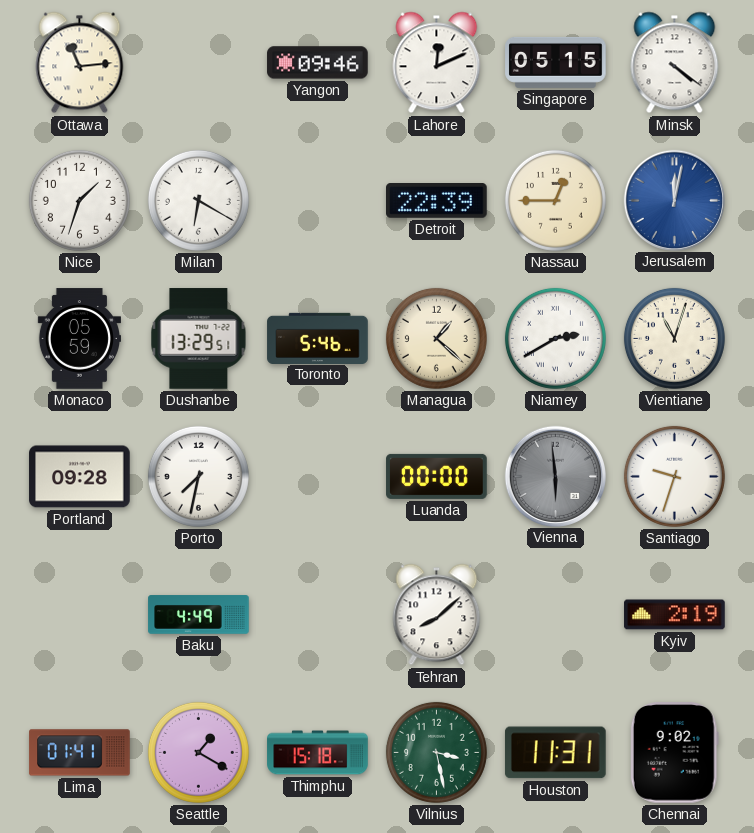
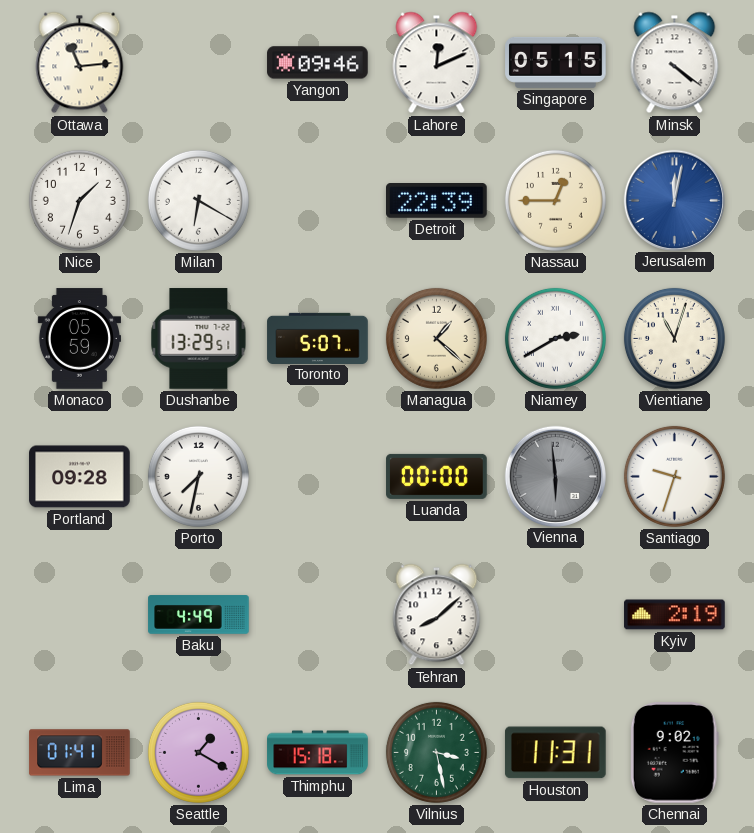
Toronto: 5:46 -> 5:07 (318, 338)
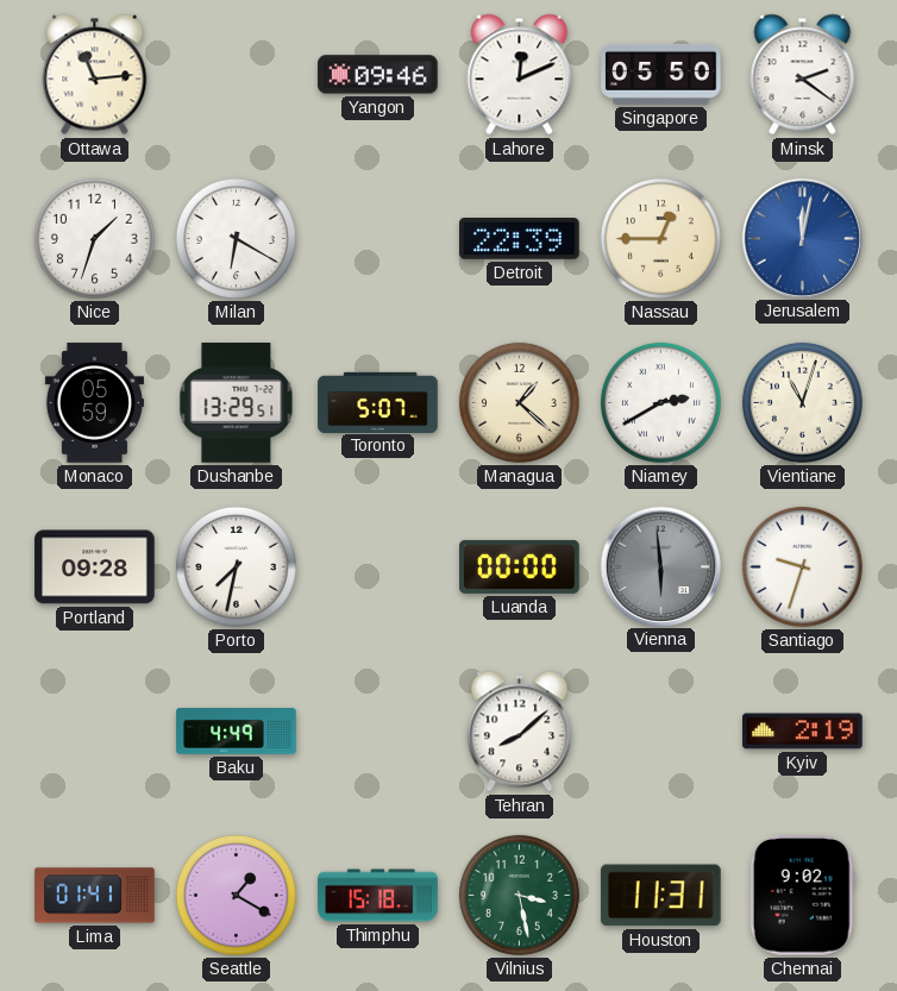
Singapore: 05:15 -> 05:50 (661, 74)
Minsk: 4:21 -> 2:21 (803, 75)
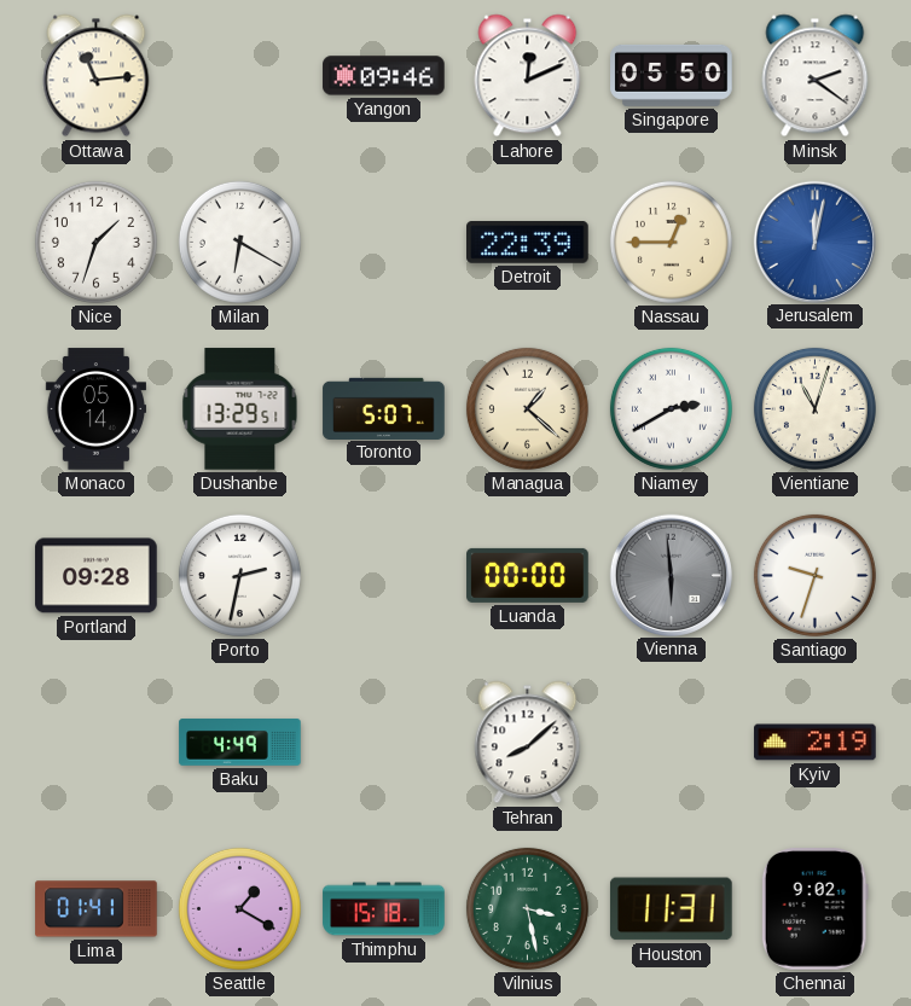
Monaco: 05:59 -> 05:14 (95, 409)
Porto: 7:32 -> 2:32 (239, 575)
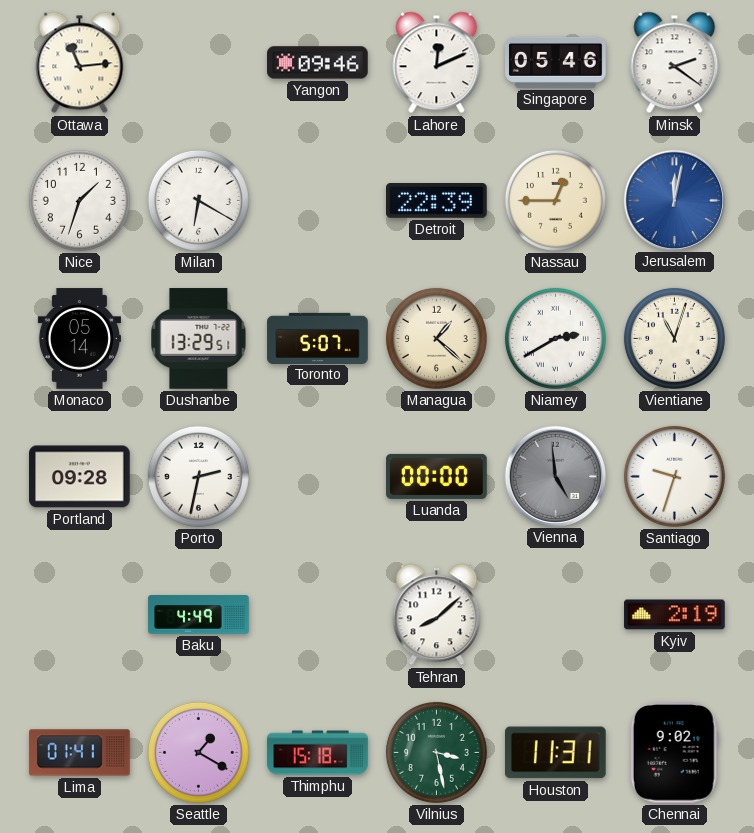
Singapore: 05:50 -> 05:46 (556, 62)
Vienna: 5:59 -> 4:59 (555, 476)
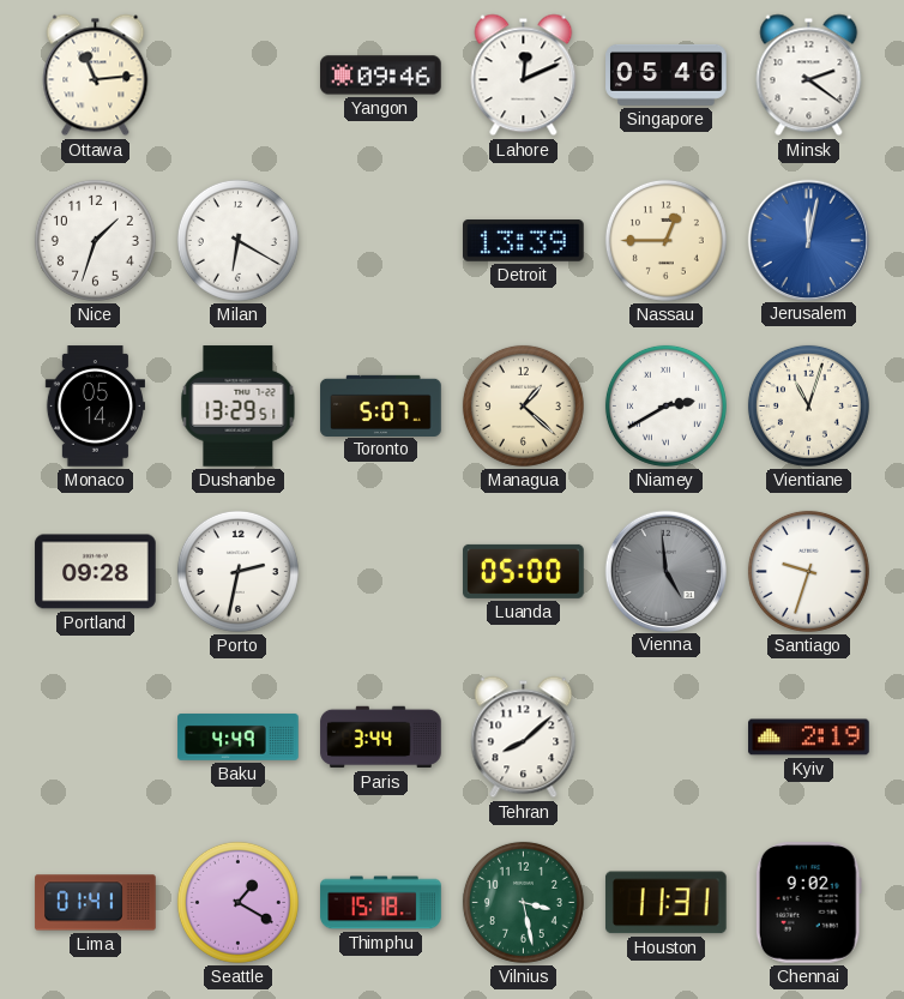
Detroit: 22:39 -> 13:39 (524, 241)
Luanda: 00:00 -> 05:00 (524, 571)
Paris: none -> 3:44 (381, 738)
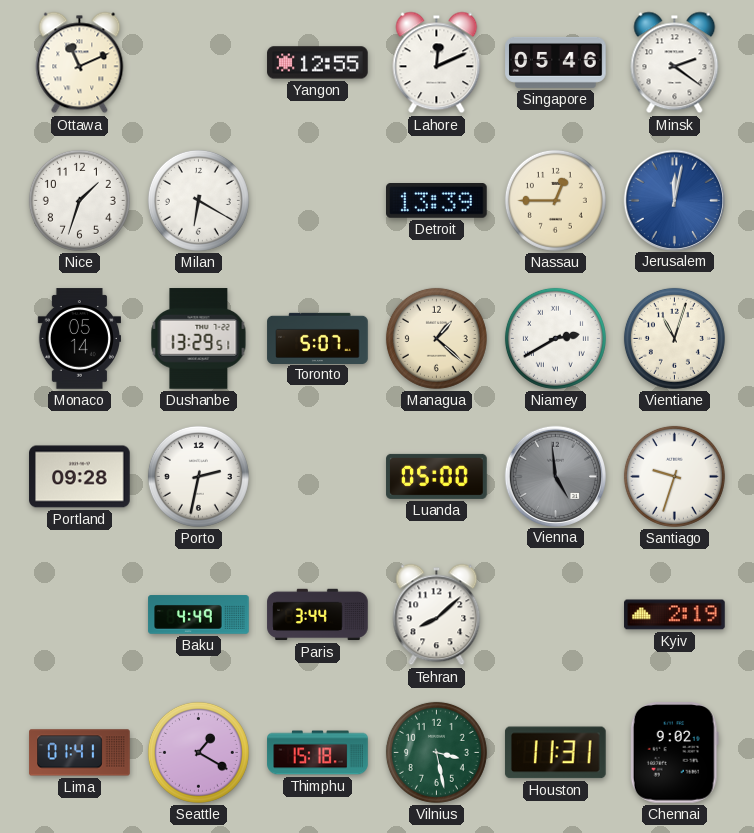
Ottawa: 11:14 -> 11:11 (80, 63)
Yangon: 09:46 -> 12:55 (318, 63)
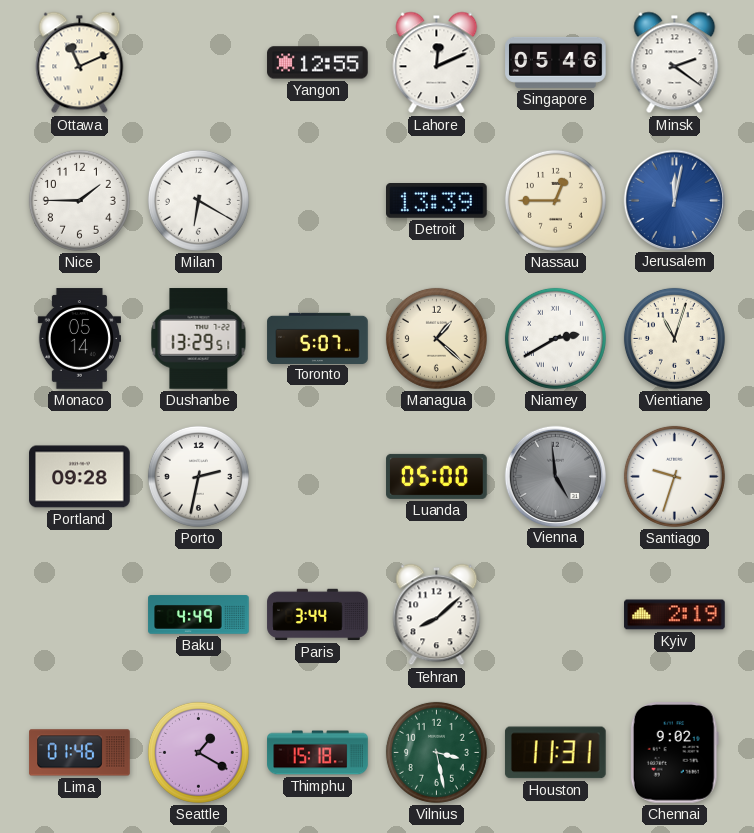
Nice: 1:33 -> 1:45 (79, 200)
Lima: 01:41 -> 01:46 (80, 753)
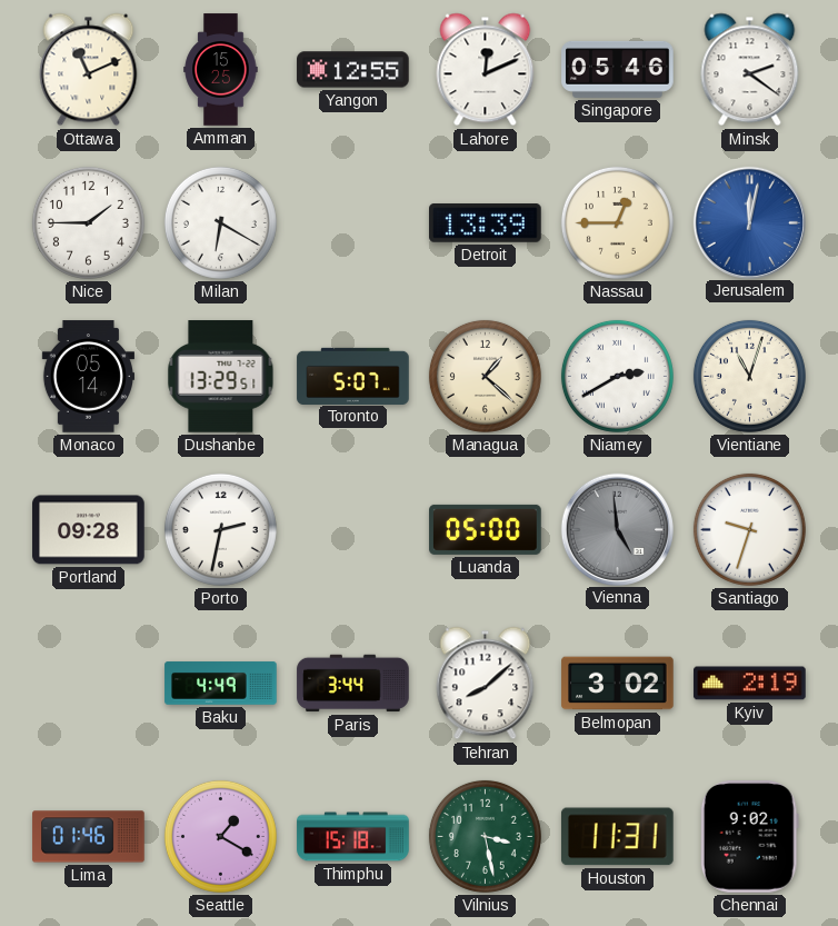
Amman: none -> 15:25 (221, 70)
Belmopan: none -> 3:02 (618, 684)
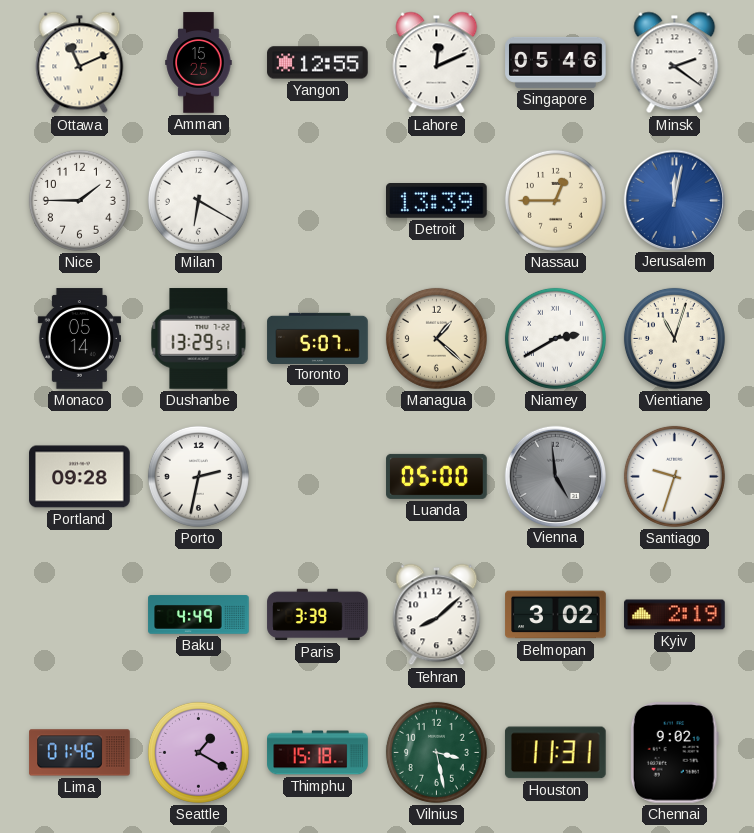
Paris: 3:44 -> 3:39 (318, 615)
